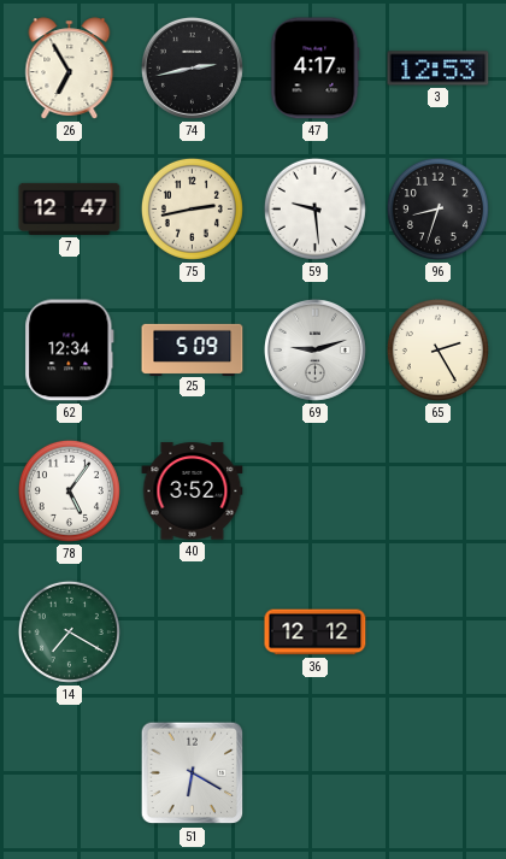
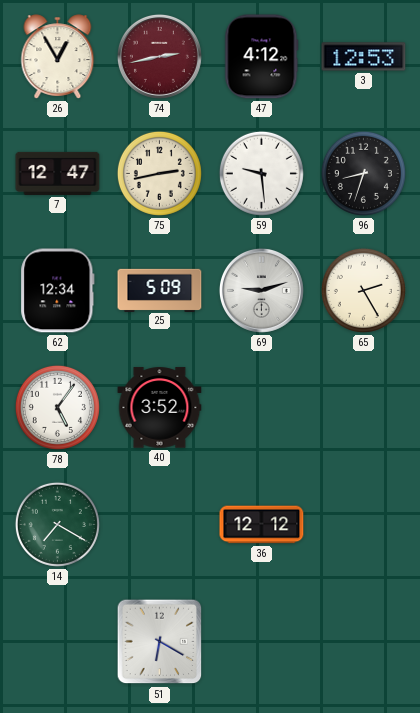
26: 6:55 -> 12:55 (58, 57)
74 dial: black -> burgundy (159, 56)
47: 4:17 -> 4:12 (262, 57)
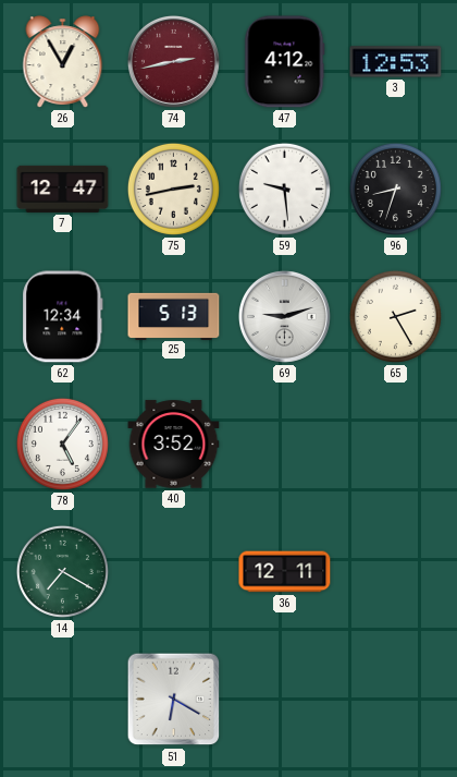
25: 5:09 -> 5:13 (174, 316)
36: 12:12 -> 12:11 (285, 572)
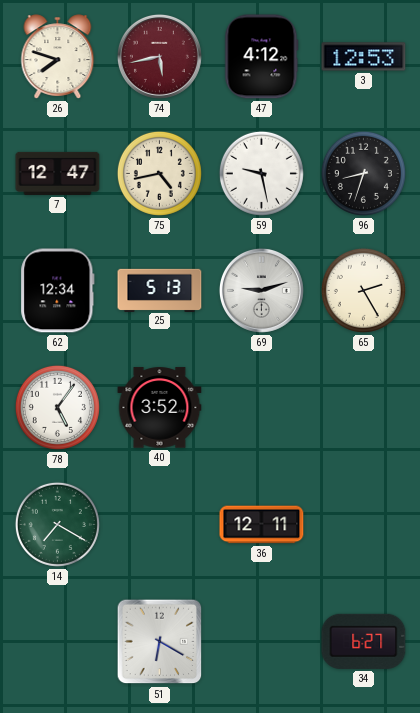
26: 12:55 -> 7:48 (58, 57)
74: 2:43 -> 5:43 (159, 56)
75: 2:43 -> 4:43 (159, 173)
59: 9:29 -> 9:28 (261, 173)
34: none -> 6:27 (364, 641)
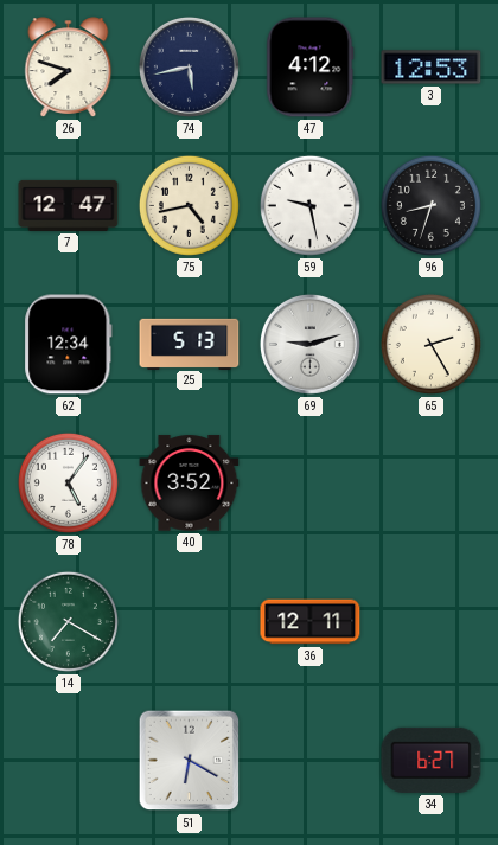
74 dial: burgundy -> navy (189, 66)
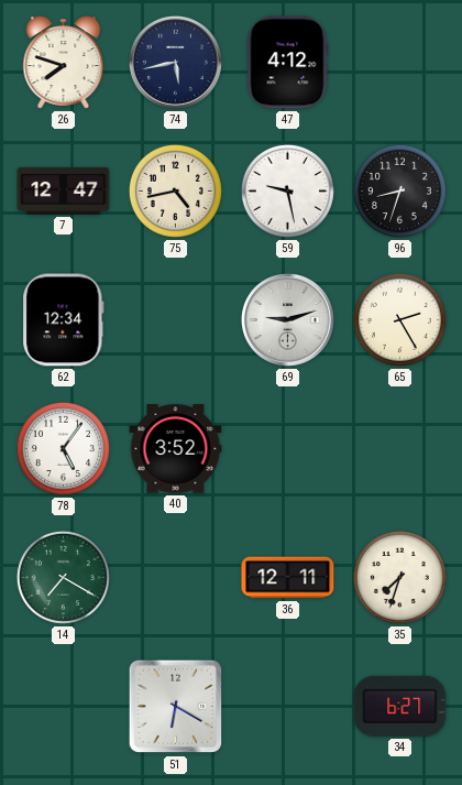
3: 12:53 -> none (432, 68)
25: 5:13 -> none (190, 344)
35: none -> 7:33 (399, 577)
